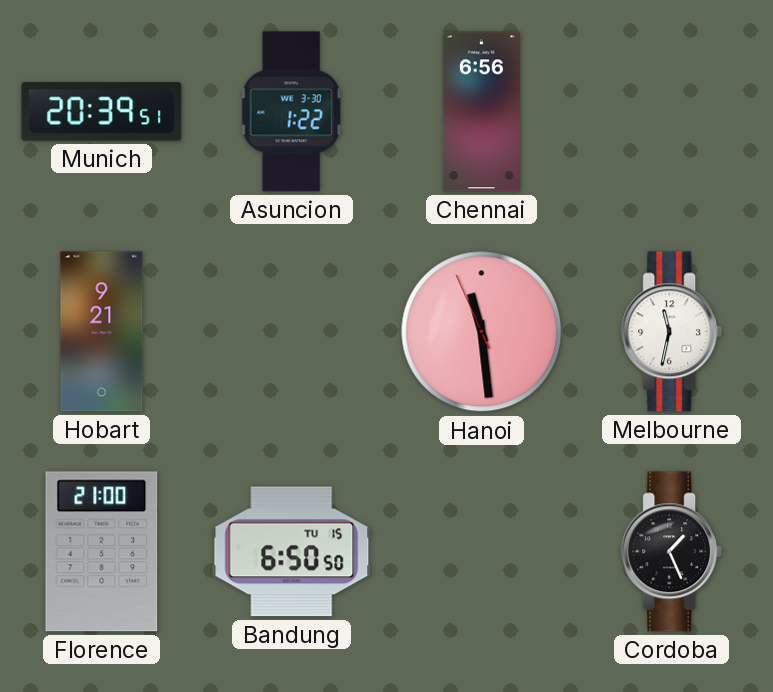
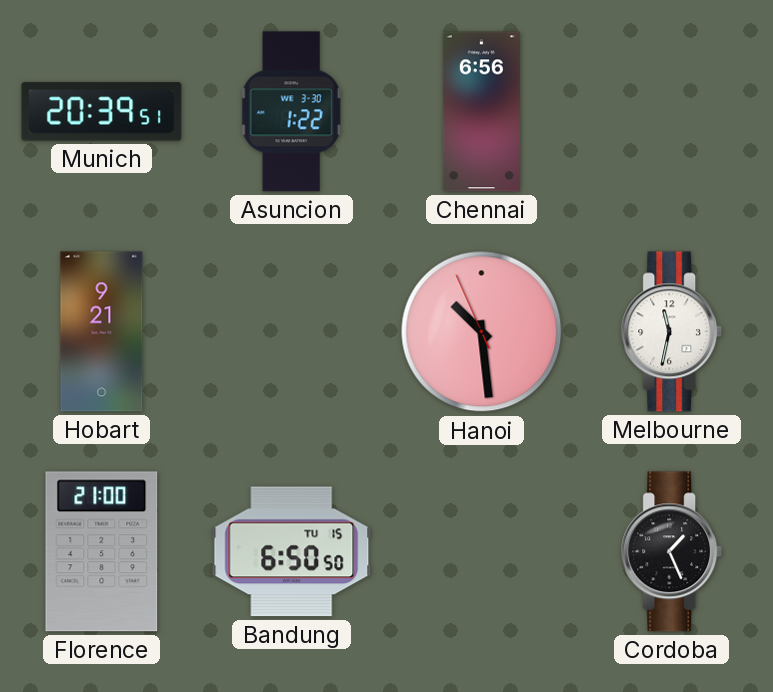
Hanoi: 11:28 -> 10:28 (482, 332)
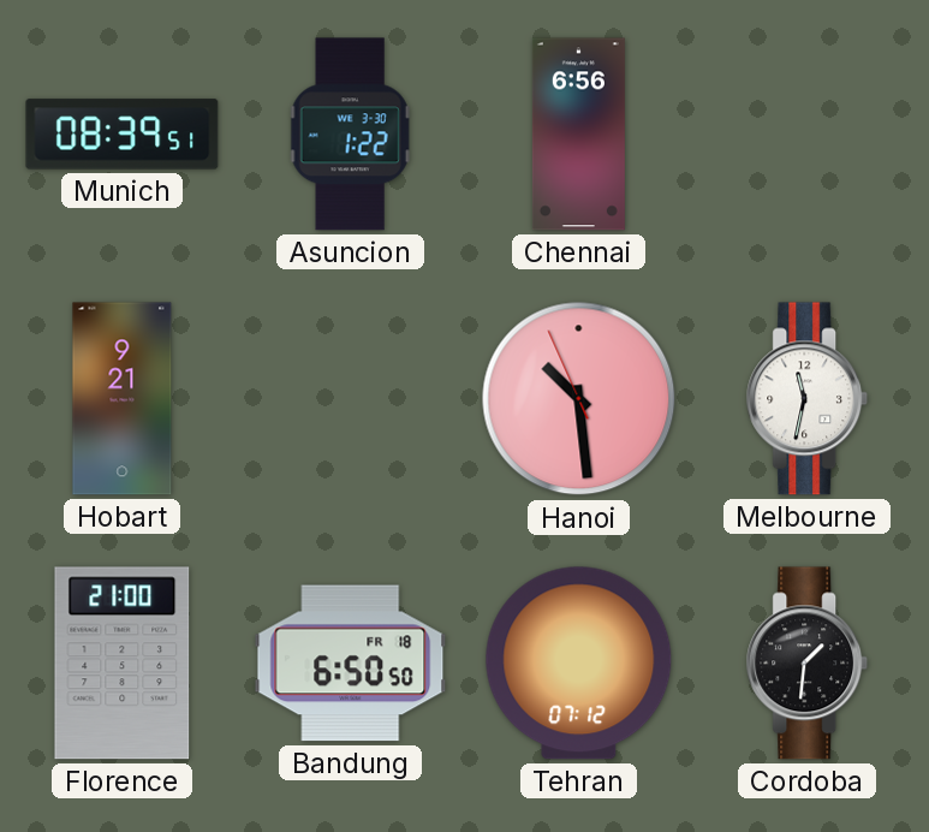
Munich: 20:39 -> 08:39 (123, 135)
Bandung date: TU 15 -> FR 18 (351, 664)
Tehran: none -> 07:12 (579, 664)
Cordoba: 1:26 -> 1:31 (808, 664)
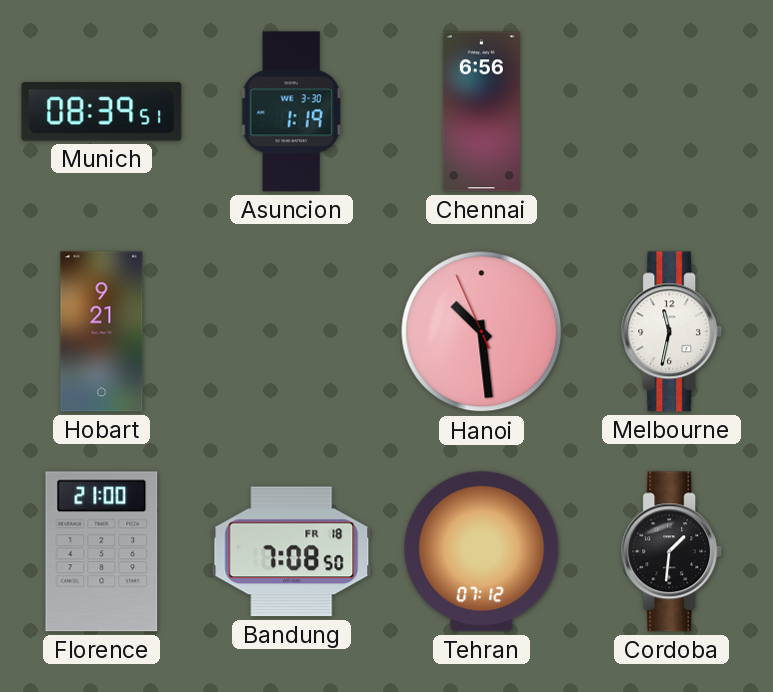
Asuncion: 1:22 -> 1:19 (291, 112)
Bandung: 6:50 -> 7:08 (292, 552)
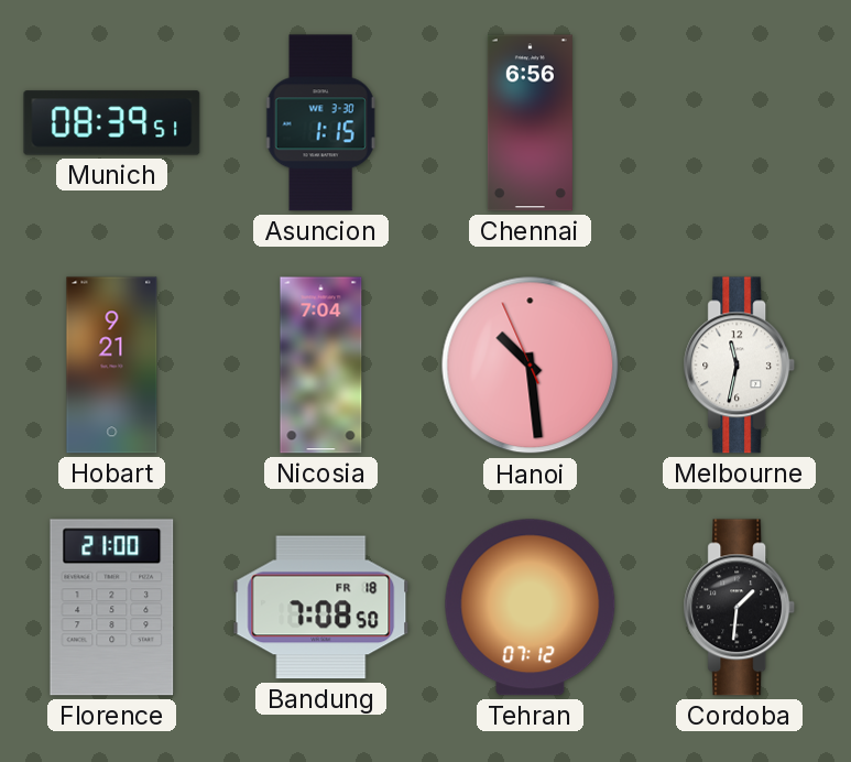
Asuncion: 1:19 -> 1:15 (320, 123)
Nicosia: none -> 7:04 (321, 366)
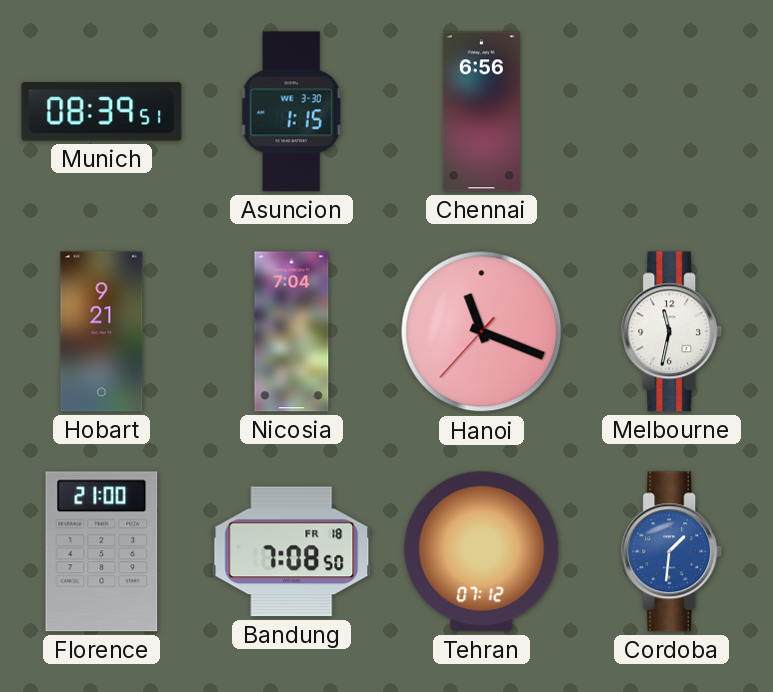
Hanoi: 10:28 -> 11:18 (482, 332)
Cordoba dial: black -> blue (672, 552)
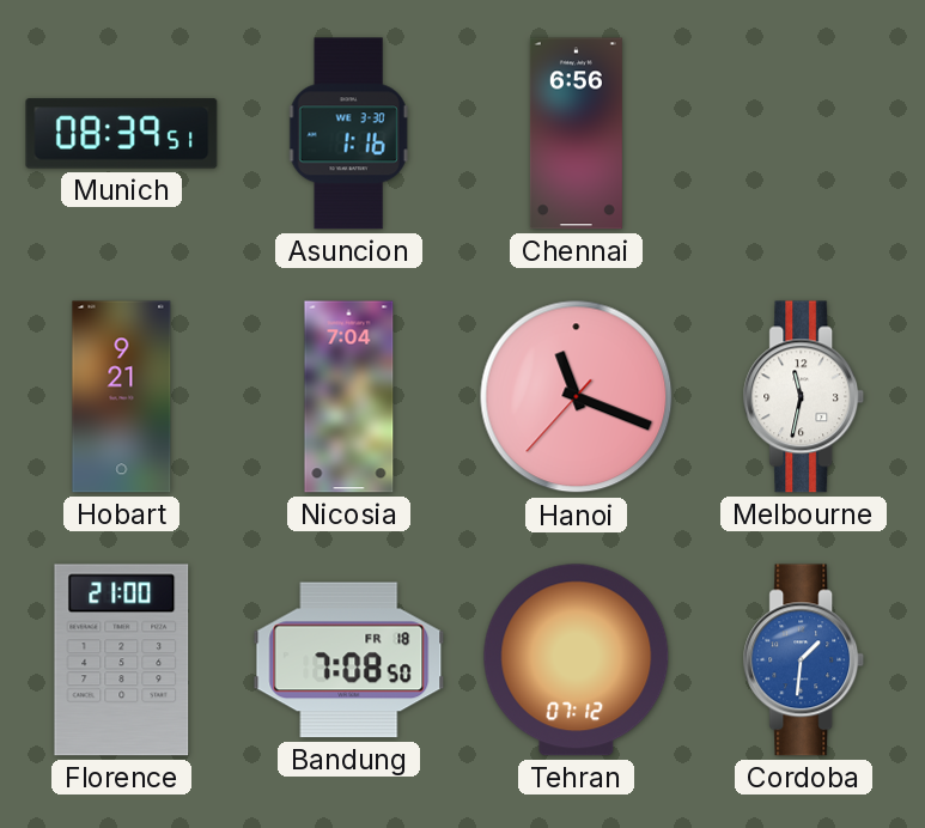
Asuncion: 1:15 -> 1:16 (348, 134)
